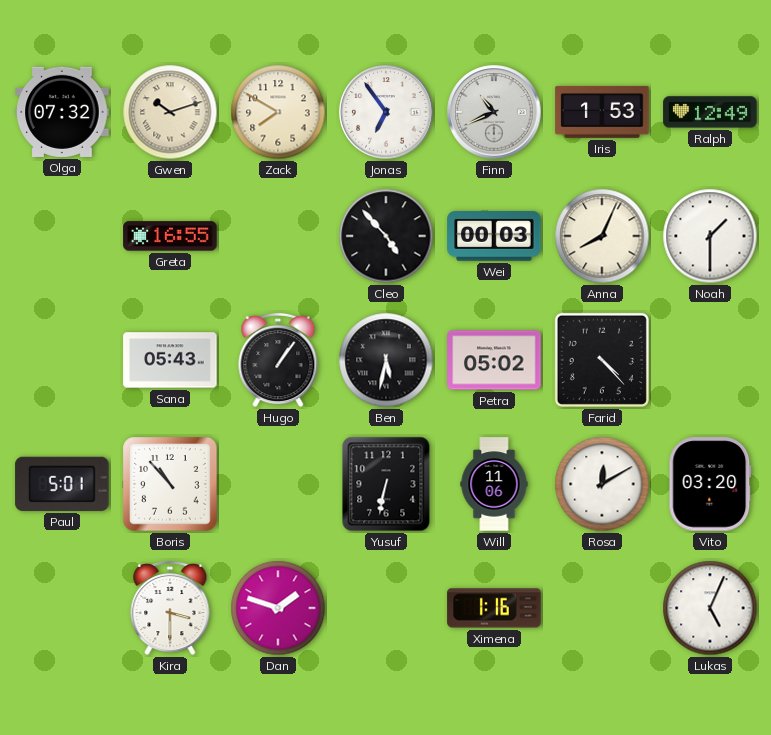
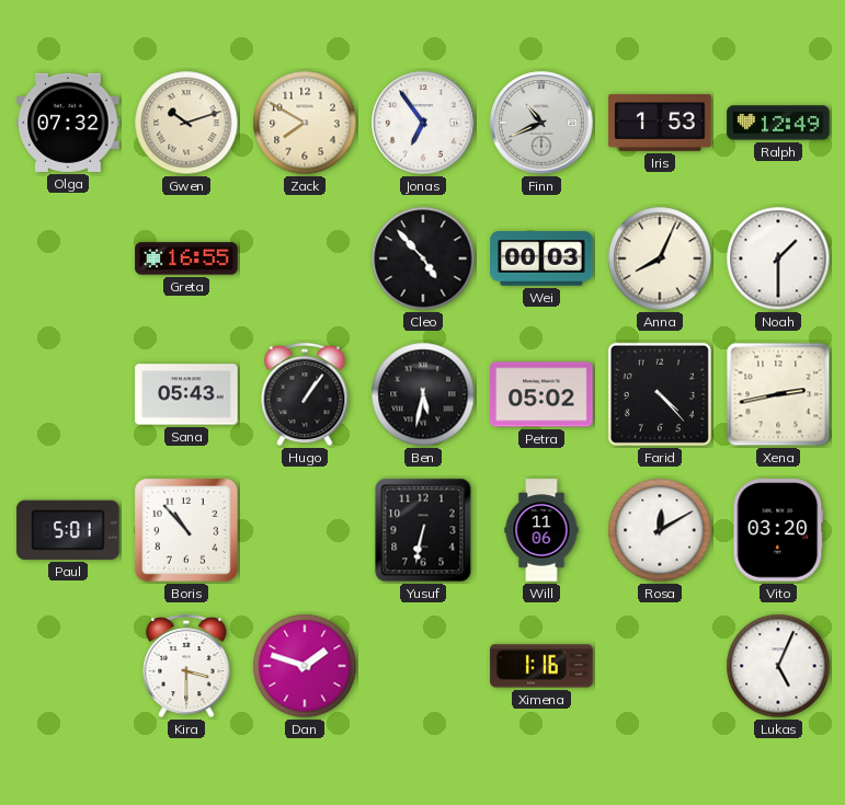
Xena: none -> 2:43 (778, 394)
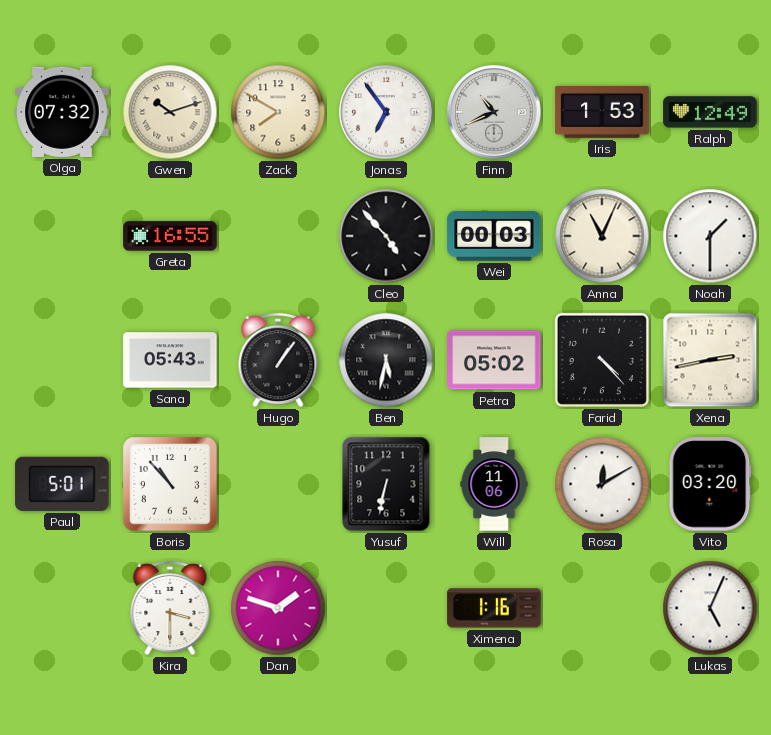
Anna: 8:04 -> 11:04 (602, 236)
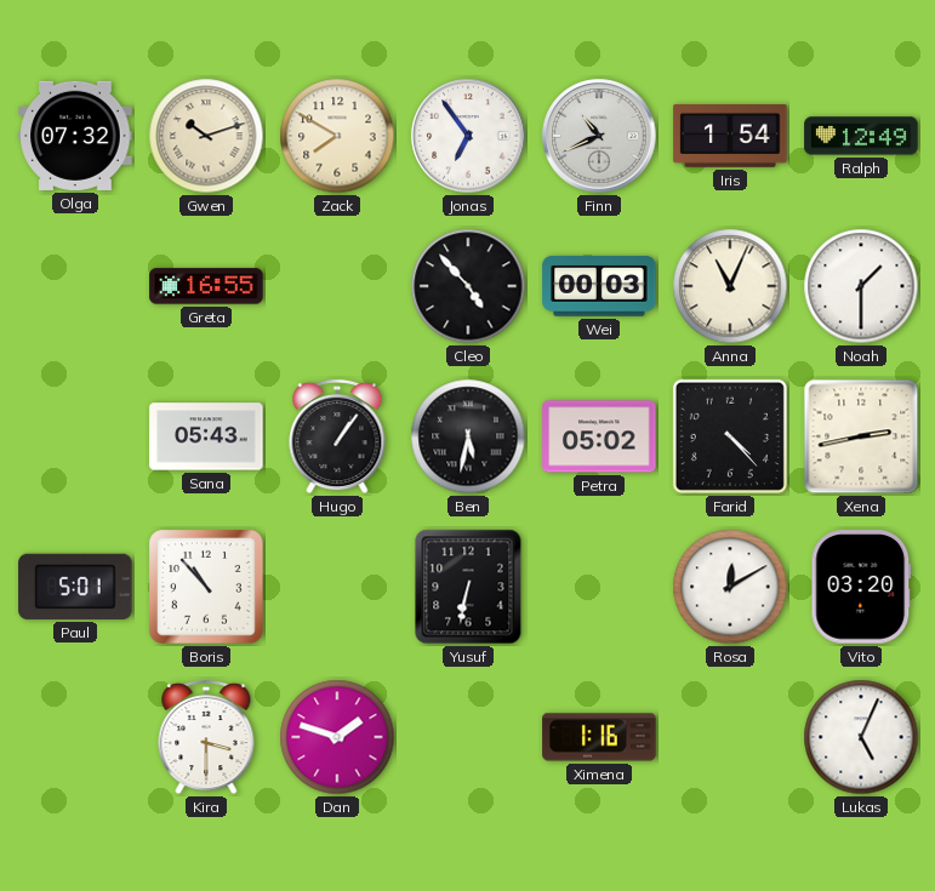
Iris: 1:53 -> 1:54 (730, 136)
Will: 11:06 -> none (494, 484)
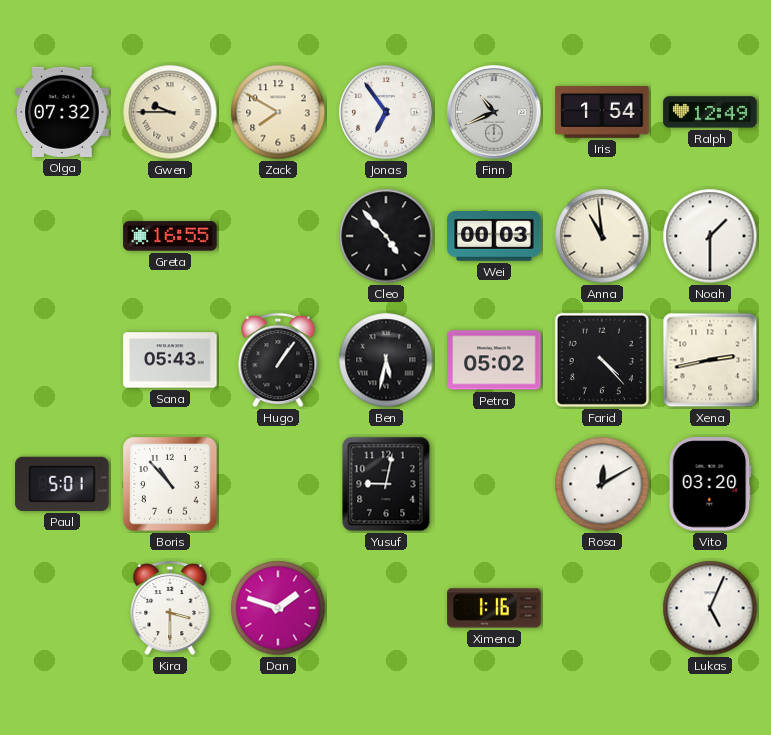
Gwen: 10:12 -> 9:45 (170, 112)
Anna: 11:04 -> 10:59 (602, 236)
Yusuf: 6:32 -> 9:02 (386, 484)
